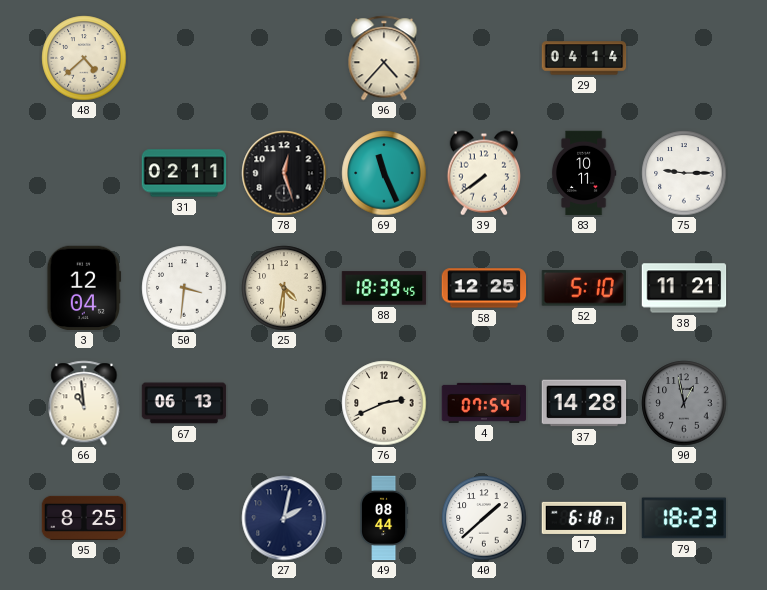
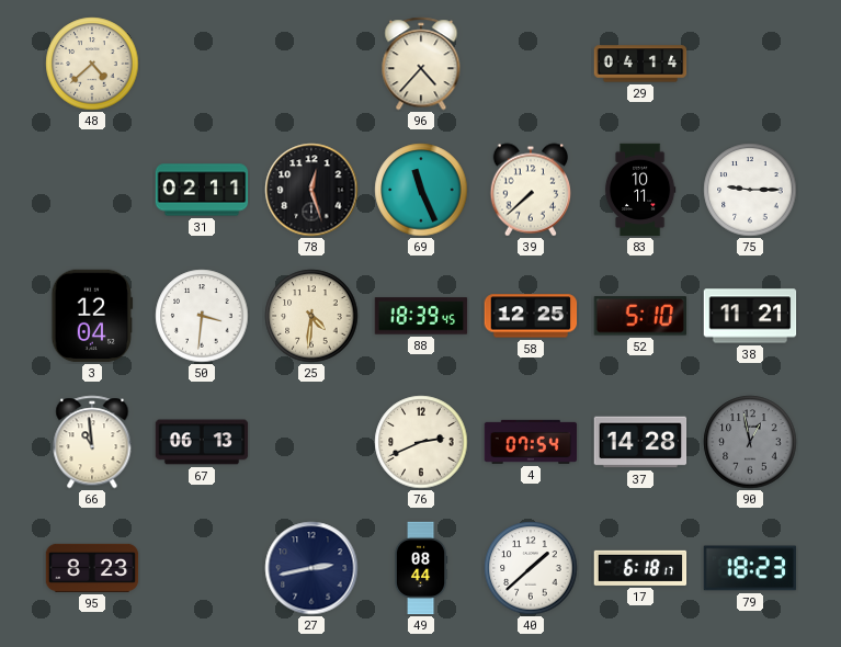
39: 7:39 -> 7:38 (531, 190)
95: 8:25 -> 8:23 (92, 568)
27: 2:02 -> 2:43 (311, 568)
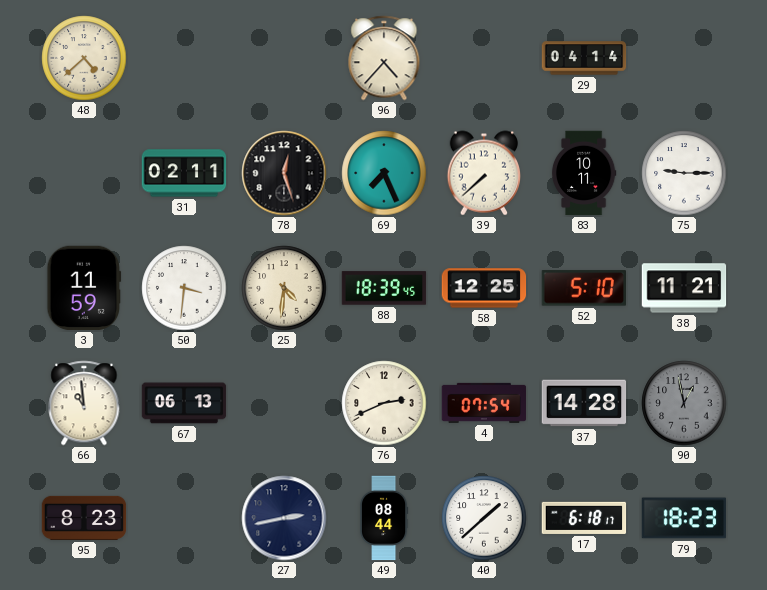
69: 11:26 -> 7:26 (384, 173)
3: 12:04 -> 11:59 (84, 288)
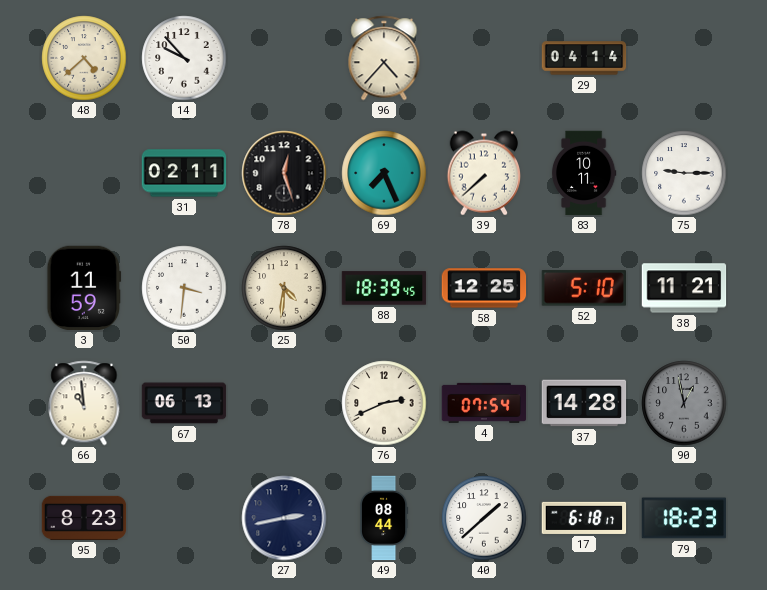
14: none -> 9:53 (184, 58)
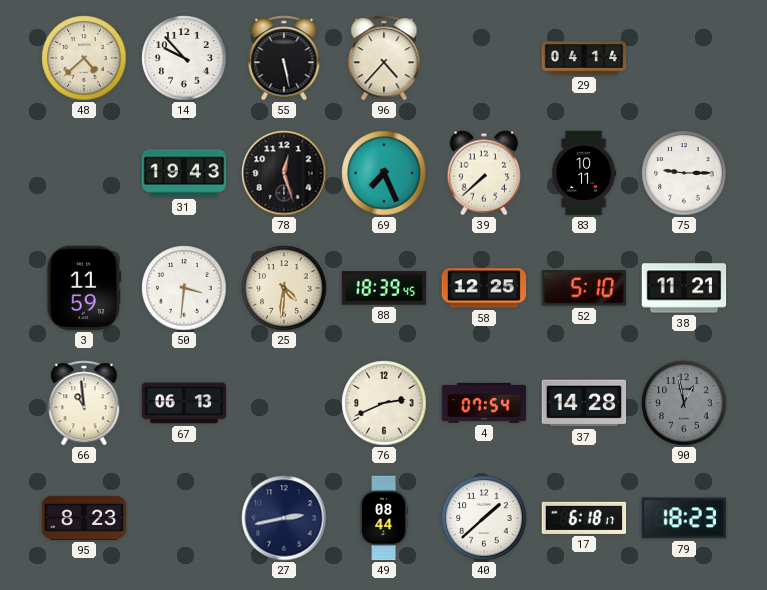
55: none -> 5:28 (284, 58)
31: 02:11 -> 19:43 (184, 173)
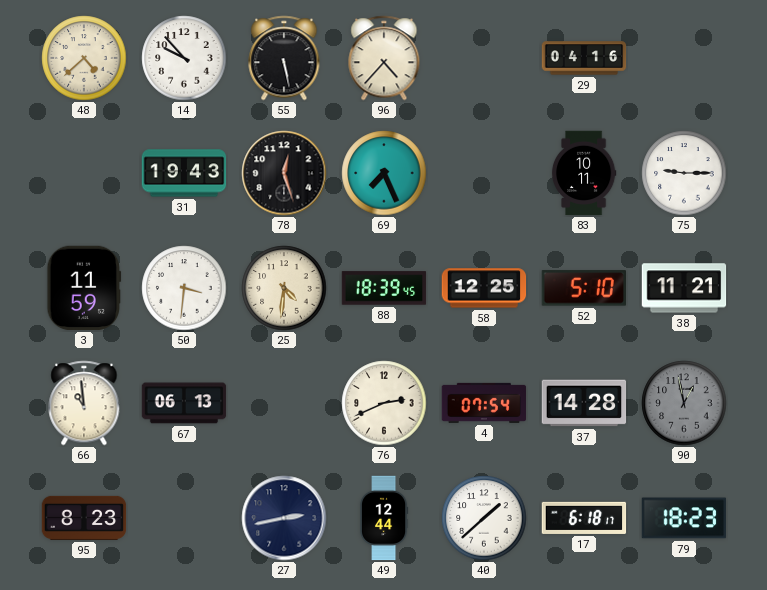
29: 04:14 -> 04:16 (584, 58)
39: 7:38 -> none (484, 173)
49: 08:44 -> 12:44 (384, 518)
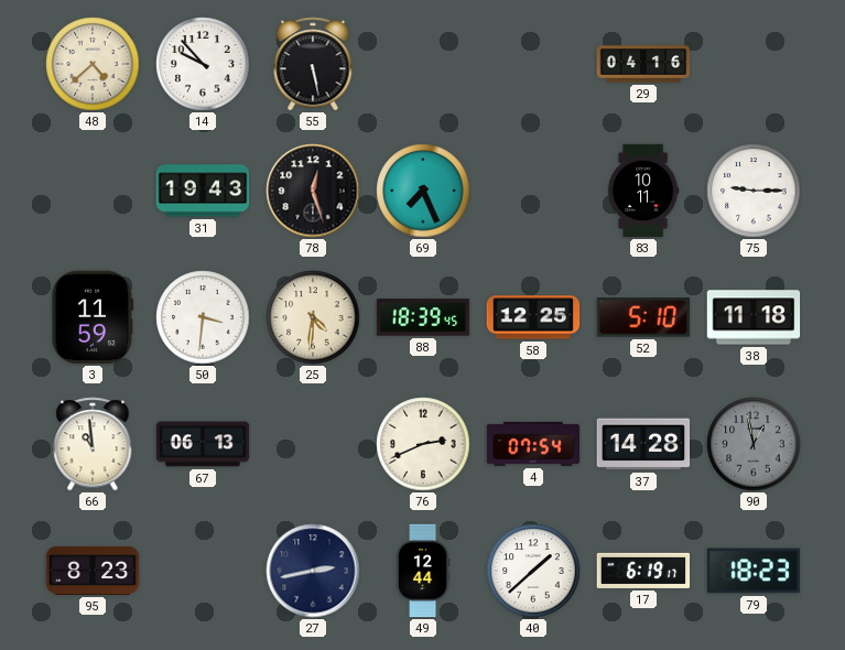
96: 4:37 -> none (384, 58)
38: 11:21 -> 11:18 (754, 317)
17: 6:18 -> 6:19 (643, 571)
